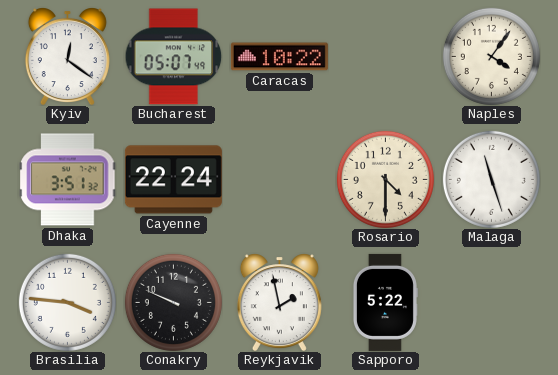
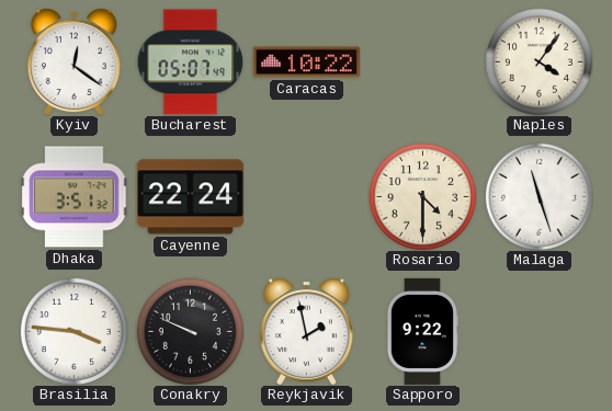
Sapporo: 5:22 -> 9:22 (422, 331)
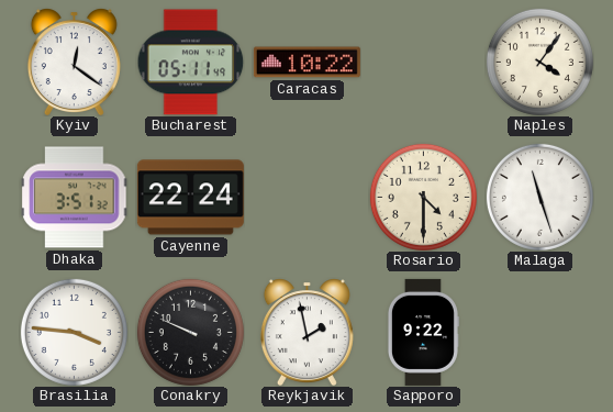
Bucharest: 05:07 -> 05:11 (190, 63)
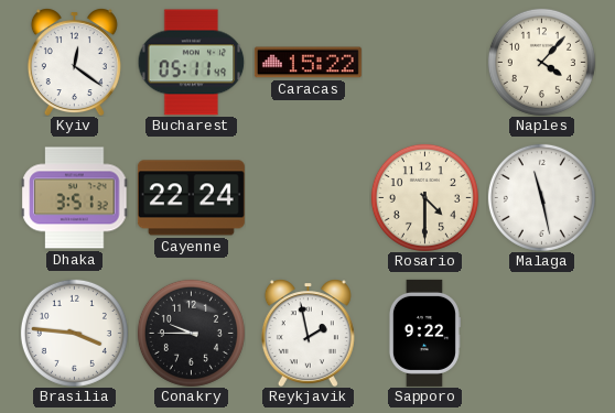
Caracas: 10:22 -> 15:22 (307, 63)
Naples: 4:06 -> 4:07 (541, 62)
Malaga: 11:27 -> 11:28 (541, 197)
Conakry: 9:49 -> 9:45 (191, 333)
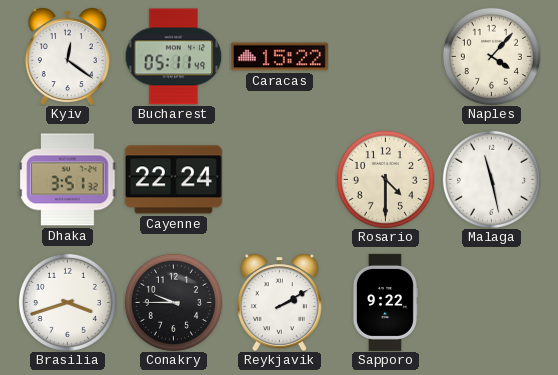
Brasilia: 3:46 -> 3:42 (67, 302)
Reykjavik: 1:58 -> 2:10 (279, 302)
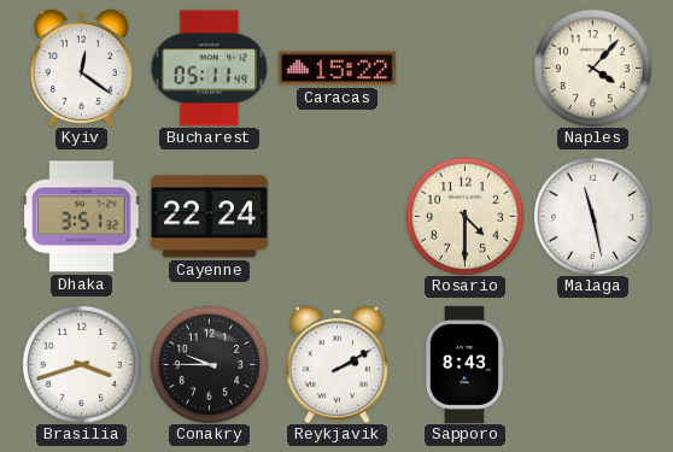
Sapporo: 9:22 -> 8:43 (464, 364)
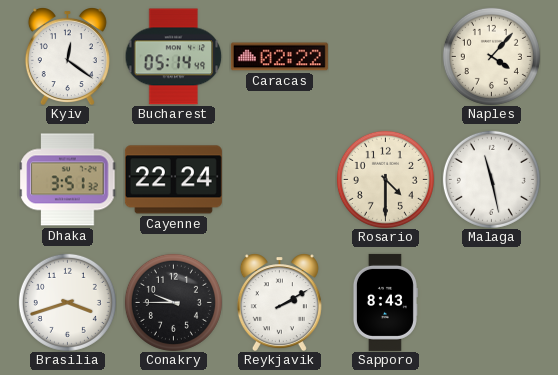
Bucharest: 05:11 -> 05:14 (173, 57)
Caracas: 15:22 -> 02:22 (279, 57)
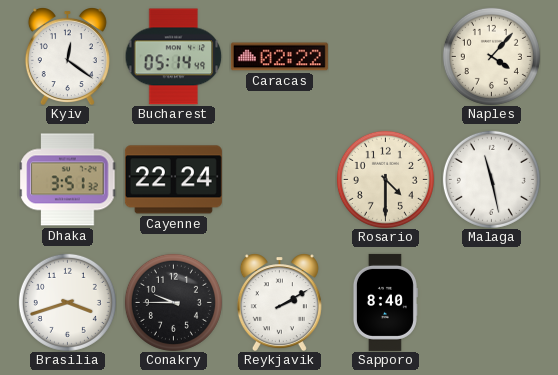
Sapporo: 8:43 -> 8:40 (385, 302)
